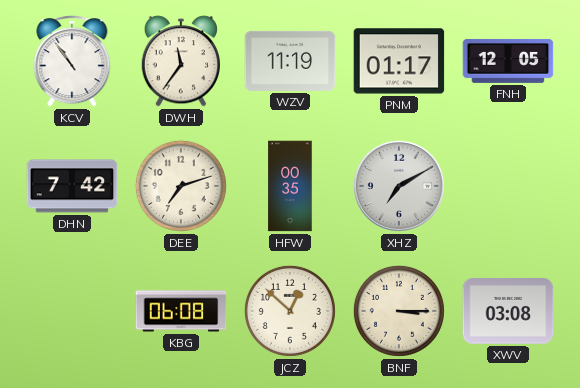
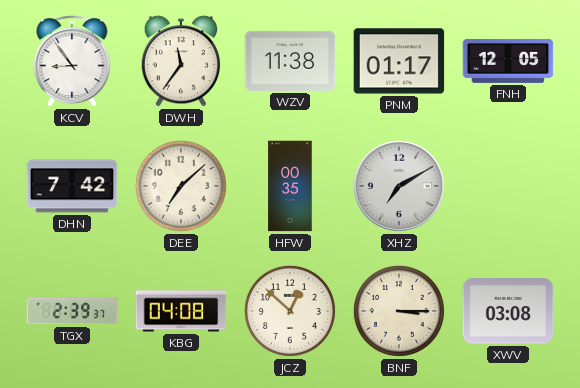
KCV: 10:54 -> 8:54 (72, 61)
WZV: 11:19 -> 11:38 (290, 61)
DEE: 7:12 -> 7:08 (181, 186)
TGX: none -> 2:39 (72, 311)
KBG: 06:08 -> 04:08 (181, 311)
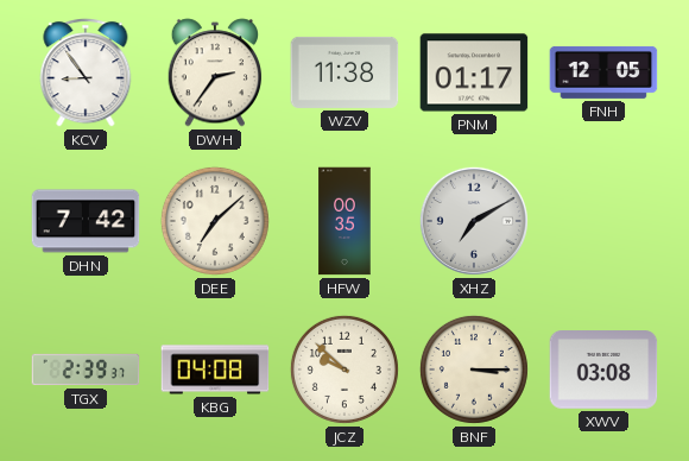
DWH: 11:36 -> 2:36 (214, 72)
JCZ: 12:52 -> 9:52 (344, 370)
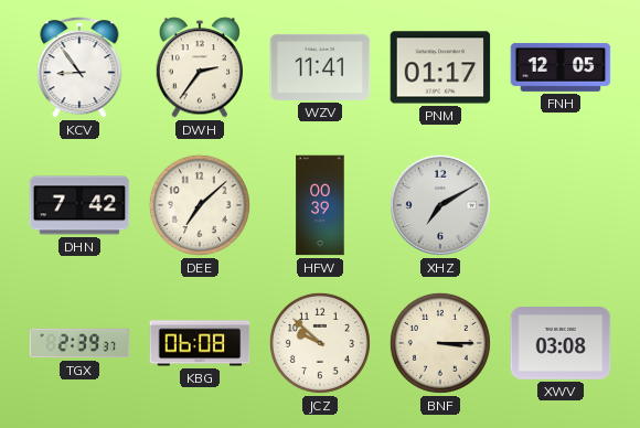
WZV: 11:38 -> 11:41 (320, 67)
HFW: 00:35 -> 00:39 (320, 205)
KBG: 04:08 -> 06:08 (200, 343)
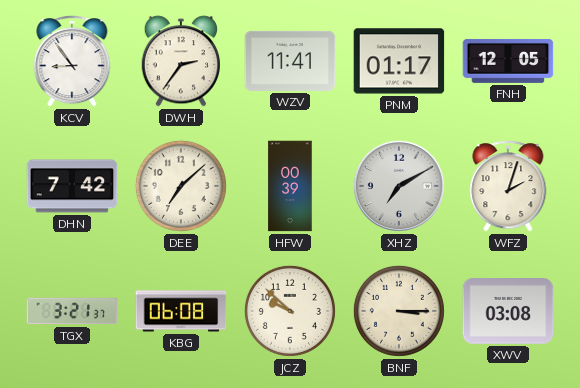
WFZ: none -> 2:03 (508, 186)
TGX: 2:39 -> 3:21 (72, 311)
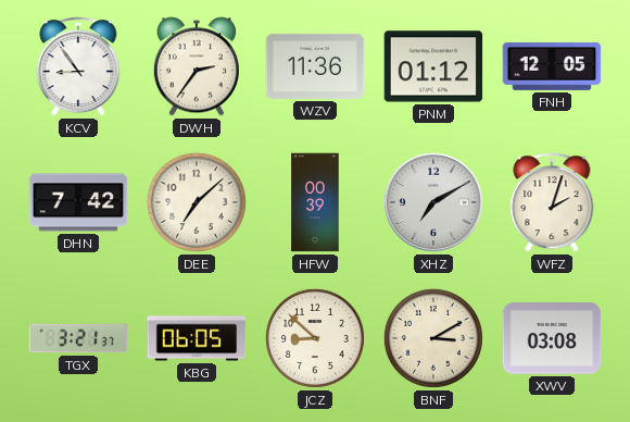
WZV: 11:41 -> 11:36 (315, 66)
PNM: 01:17 -> 01:12 (433, 66)
KBG: 06:08 -> 06:05 (197, 338)
JCZ: 9:52 -> 8:52 (315, 338)
BNF: 3:15 -> 3:10 (433, 338)
